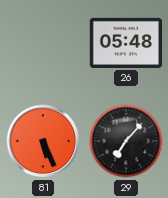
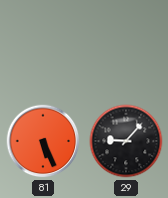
26: 05:48 -> none (125, 43)
29: 7:07 -> 9:07 (126, 141)
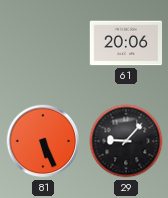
61: none -> 20:06 (126, 43)
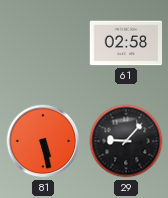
61: 20:06 -> 02:58 (126, 43)
81: 5:26 -> 5:28 (43, 141)
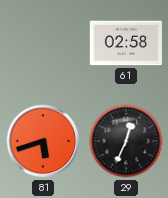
81: 5:28 -> 5:42 (43, 141)
29: 9:07 -> 12:34 (126, 141)
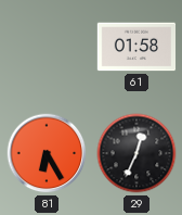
61: 02:58 -> 01:58 (136, 47)
81: 5:42 -> 6:25 (47, 153)
